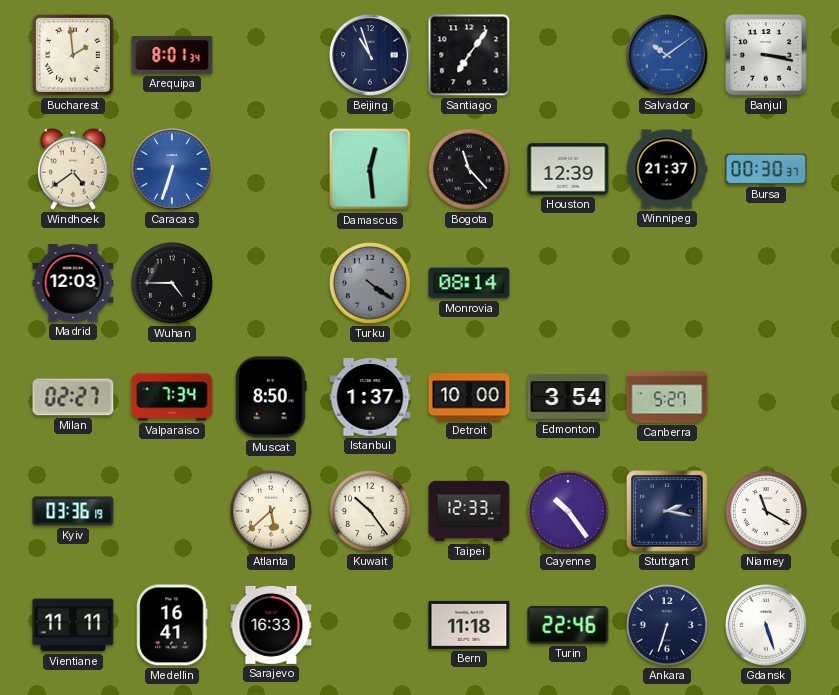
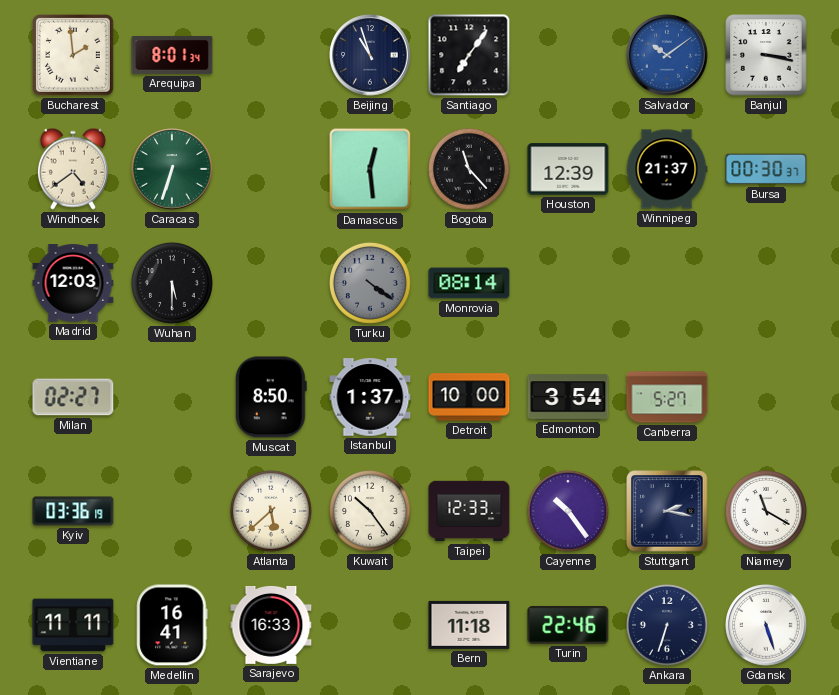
Caracas dial: blue -> green (172, 169)
Wuhan: 4:45 -> 5:30 (172, 283)
Valparaiso: 7:34 -> none (172, 397)
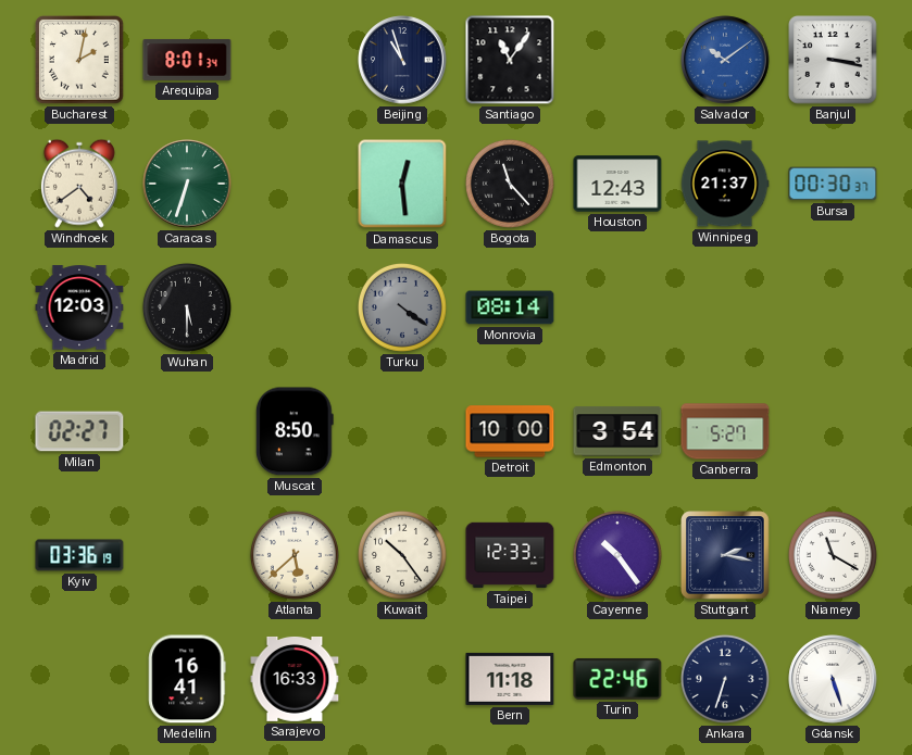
Bucharest: 1:59 -> 2:02 (79, 60)
Santiago: 7:06 -> 11:06 (510, 60)
Houston: 12:39 -> 12:43 (617, 184)
Istanbul: 1:37 -> none (370, 397)
Vientiane: 11:11 -> none (73, 625)
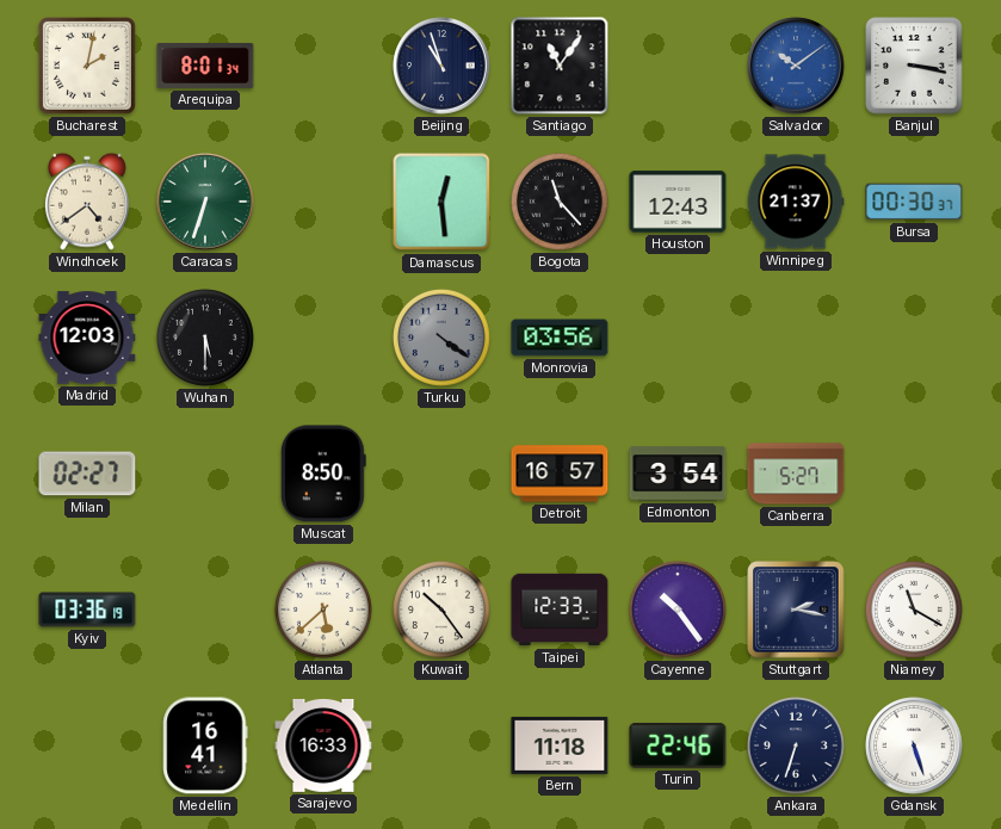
Monrovia: 08:14 -> 03:56 (560, 338)
Detroit: 10:00 -> 16:57 (560, 474)
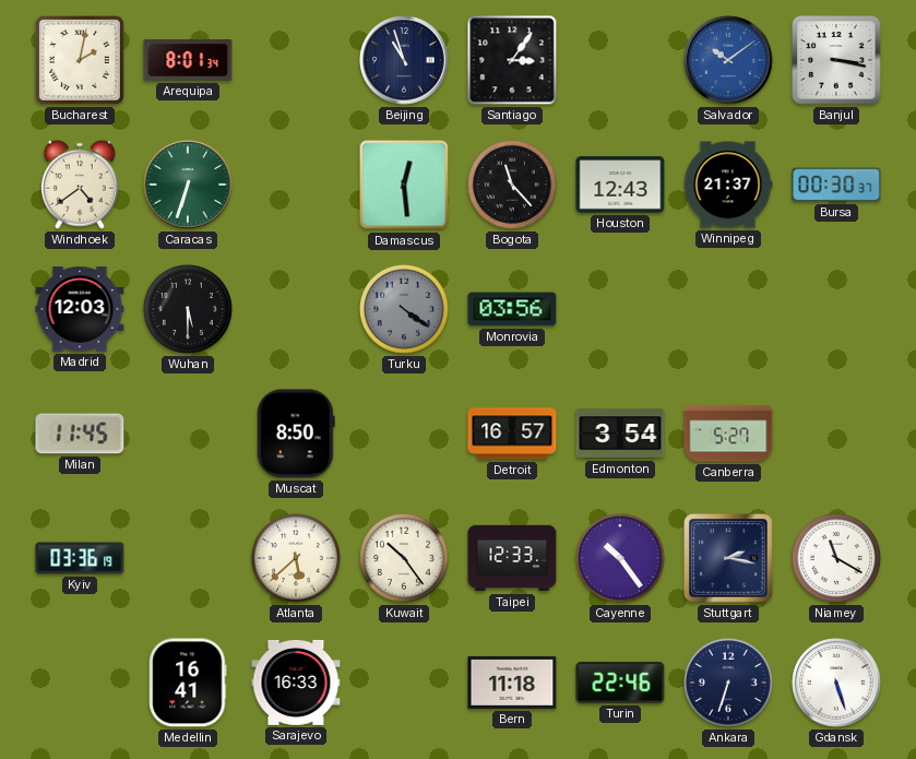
Santiago: 11:06 -> 3:06 (512, 60)
Milan: 02:27 -> 11:45 (80, 434)
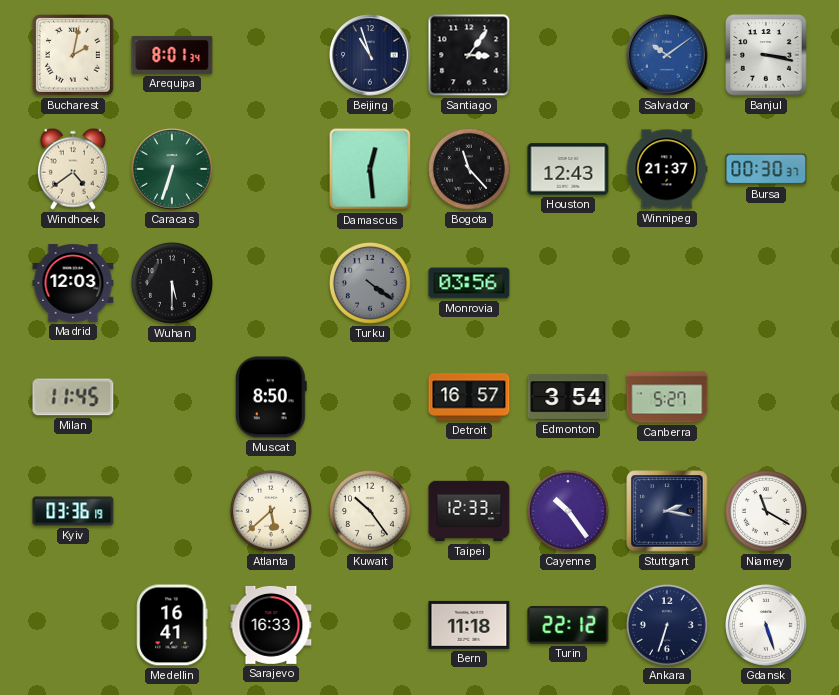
Turin: 22:46 -> 22:12 (568, 625)
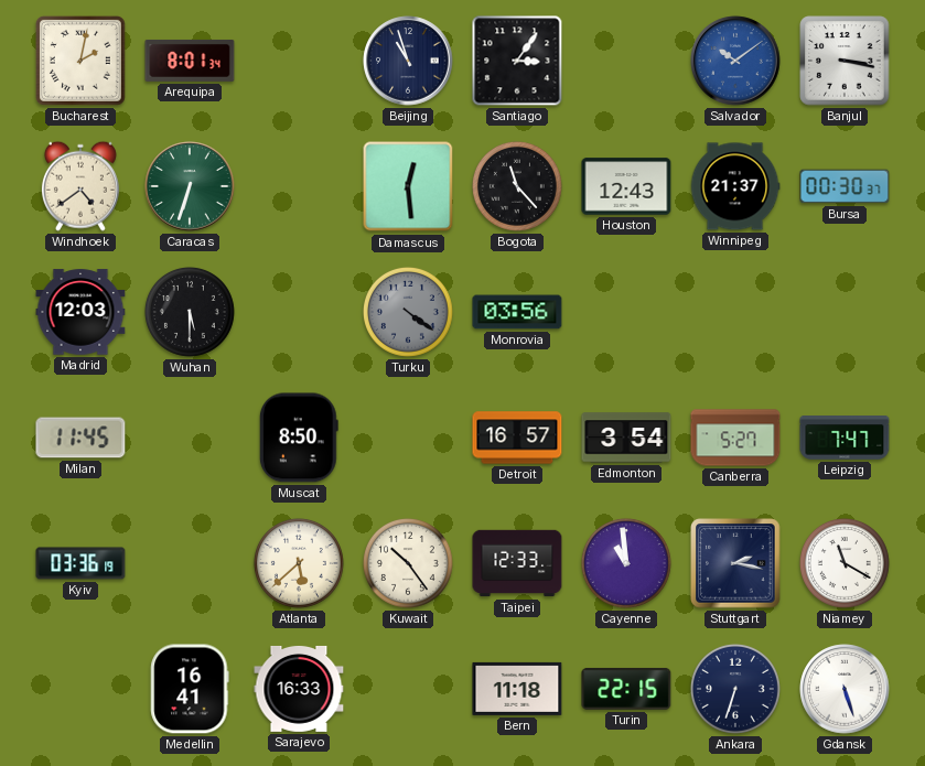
Leipzig: none -> 7:47 (845, 439)
Cayenne: 10:24 -> 10:59 (626, 563)
Turin: 22:12 -> 22:15 (626, 689)
